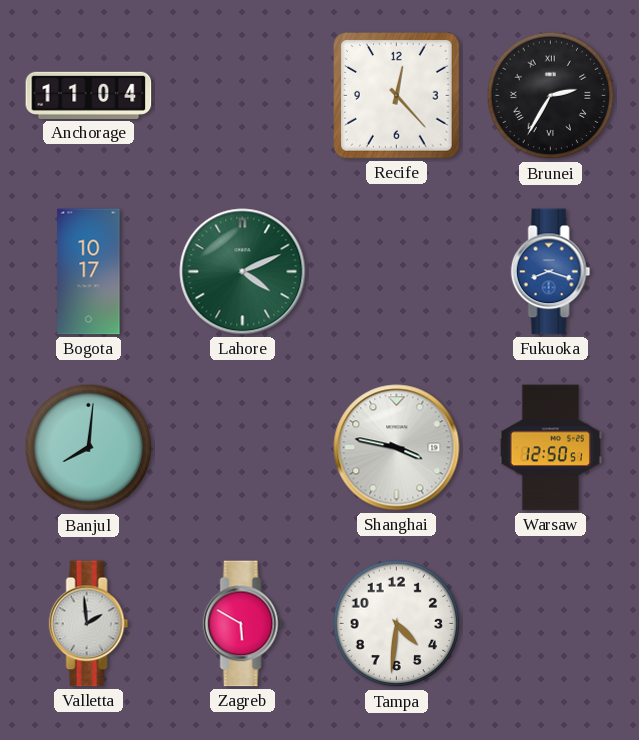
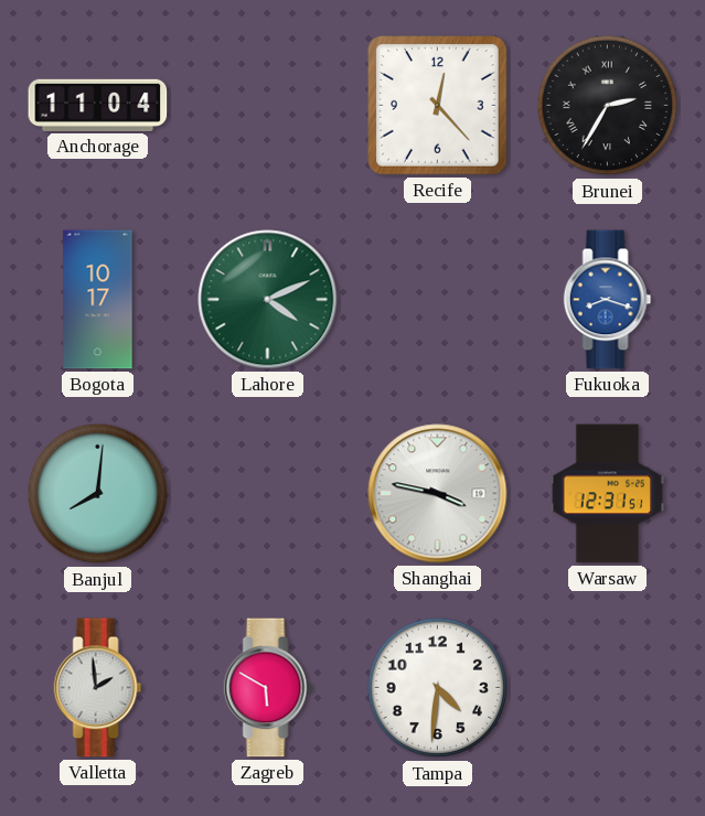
Warsaw: 12:50 -> 12:31 (607, 494)
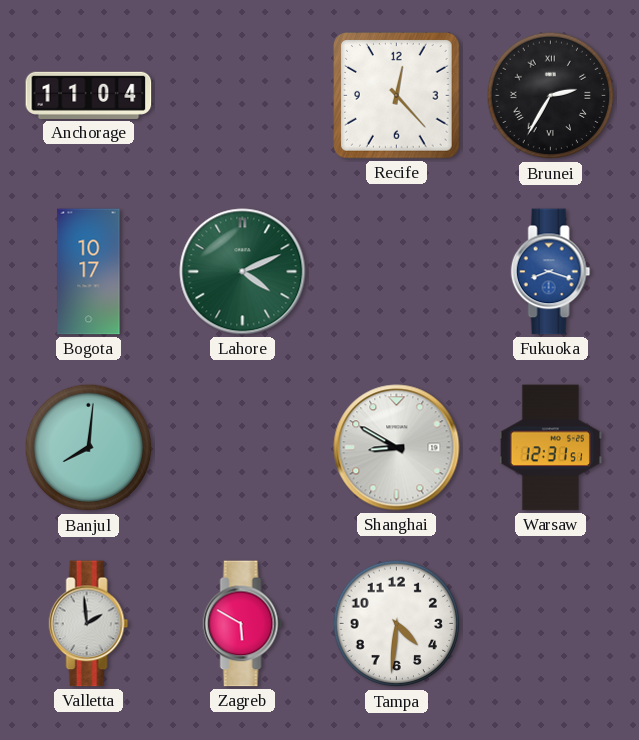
Shanghai: 3:47 -> 8:50 (397, 448)
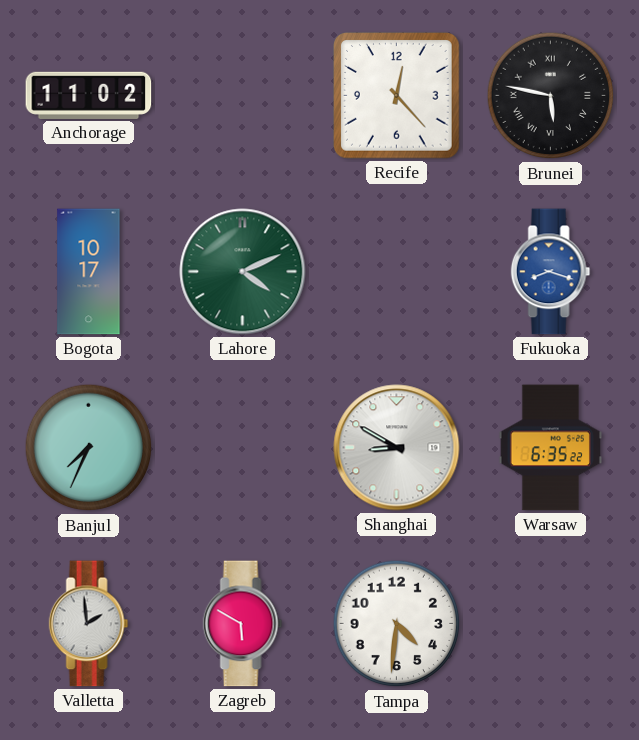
Anchorage: 11:04 -> 11:02 (89, 95)
Brunei: 2:35 -> 5:47 (551, 96)
Banjul: 8:01 -> 7:34 (89, 448)
Warsaw: 12:31 -> 6:35 (550, 448)
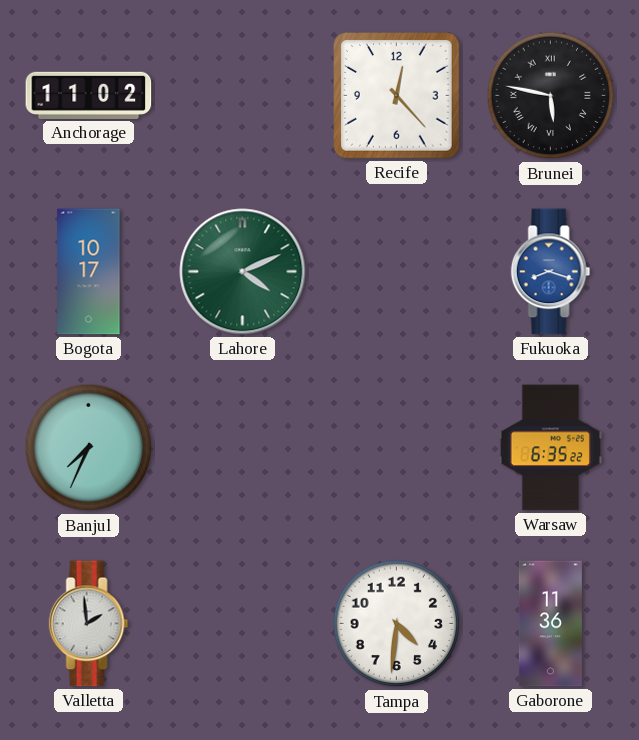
Shanghai: 8:50 -> none (397, 448)
Zagreb: 5:50 -> none (243, 624)
Gaborone: none -> 11:36 (550, 624)
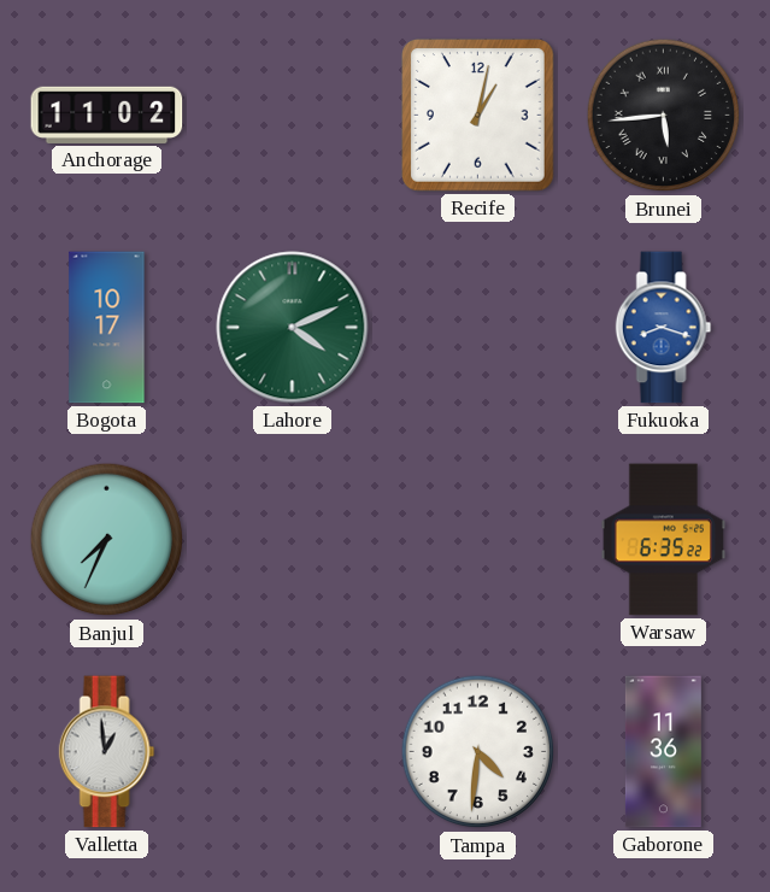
Recife: 12:23 -> 1:02 (478, 116)
Brunei: 5:47 -> 5:44 (664, 116)
Valletta: 1:59 -> 12:59 (107, 752)
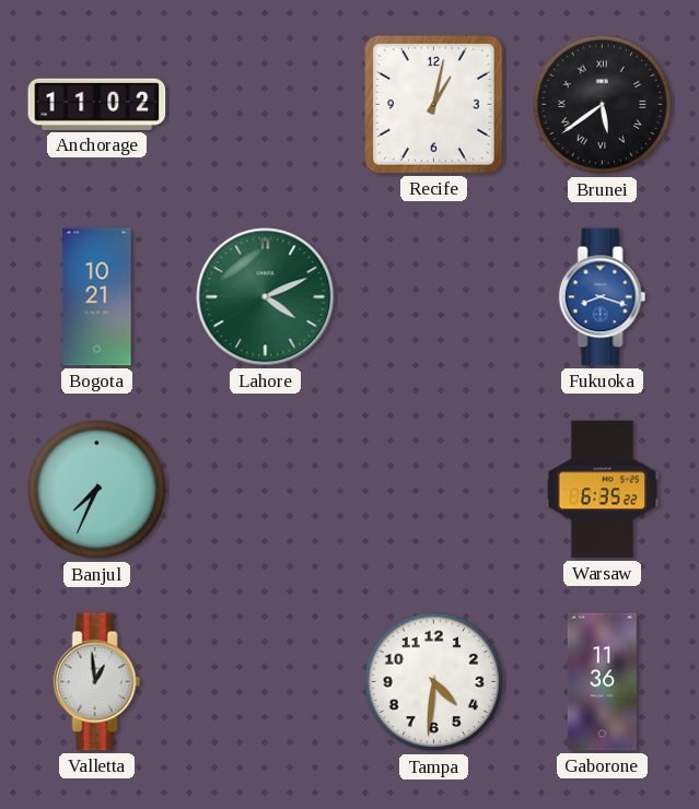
Brunei: 5:44 -> 5:39 (603, 105)
Bogota: 10:17 -> 10:21 (97, 297)
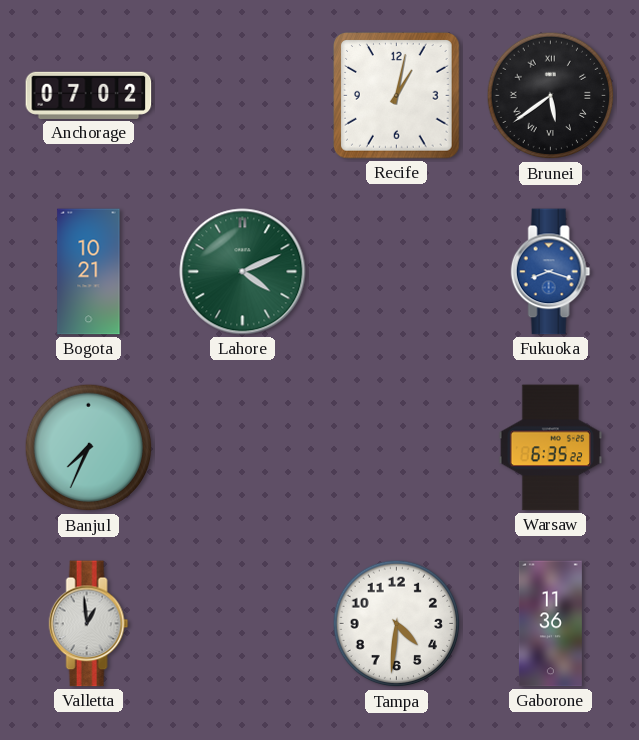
Anchorage: 11:02 -> 07:02 (89, 95)
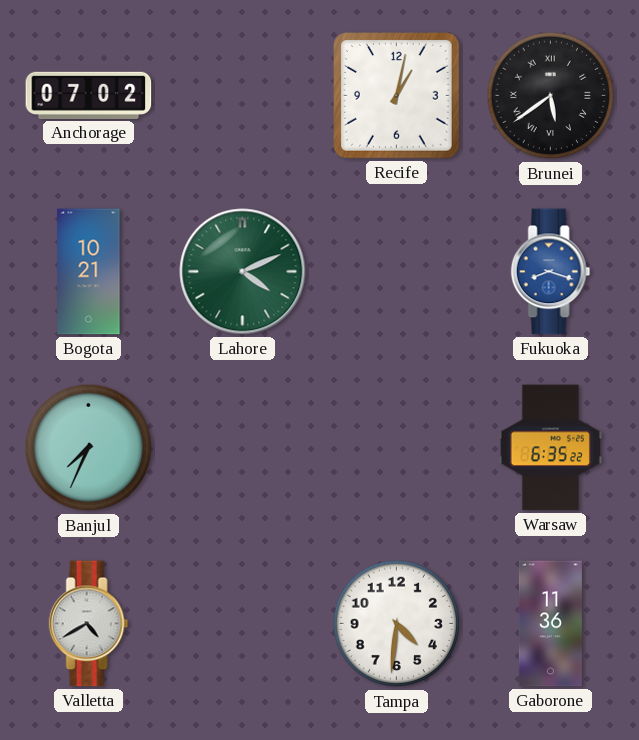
Valletta: 12:59 -> 4:40 (89, 624)
